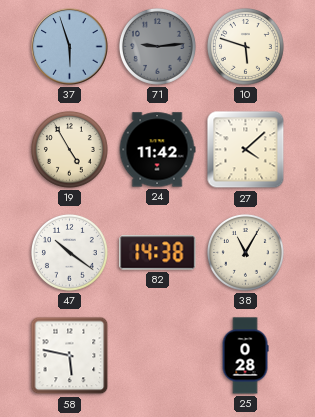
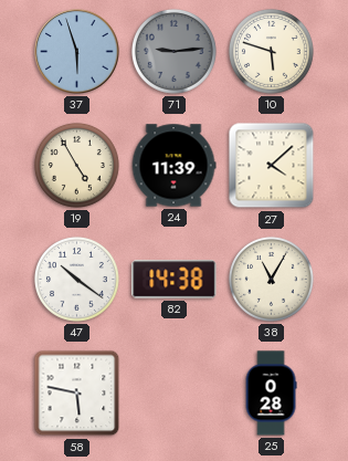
24: 11:42 -> 11:39 (173, 166)
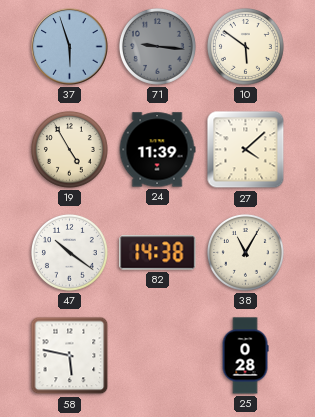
71: 9:14 -> 9:16 (157, 46)
10: 5:48 -> 5:51 (245, 46)
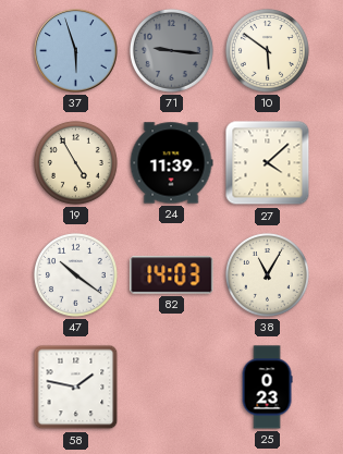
82: 14:38 -> 14:03 (172, 275)
58: 5:47 -> 1:47 (76, 388)
25: 0:28 -> 0:23 (267, 388)
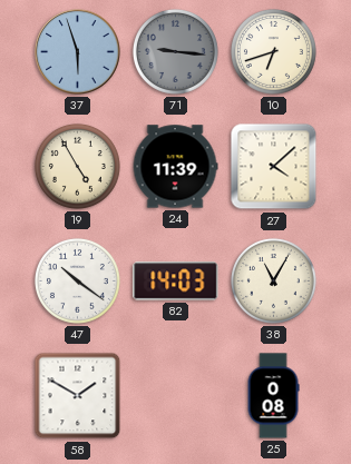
10: 5:51 -> 6:42 (273, 51)
58: 1:47 -> 1:50 (78, 396)
25: 0:23 -> 0:08 (273, 396)
